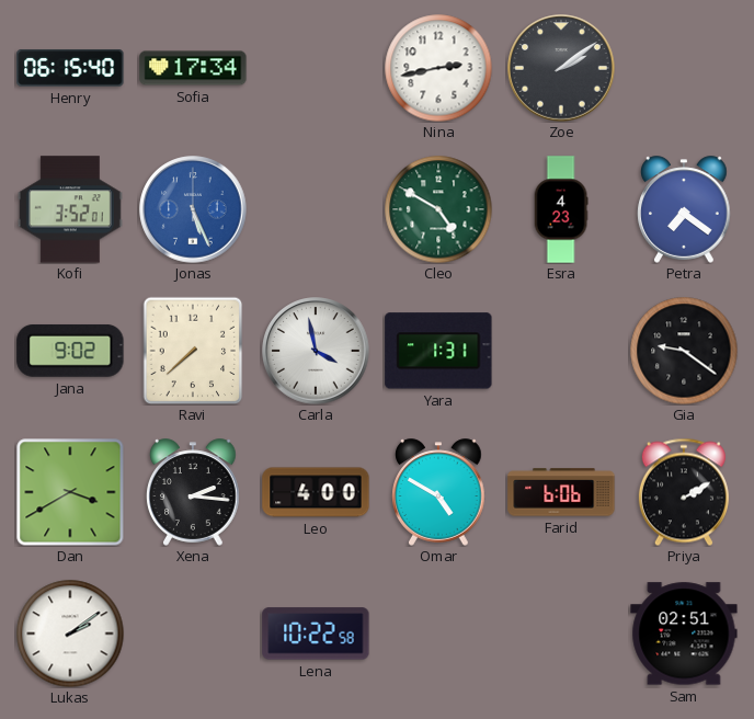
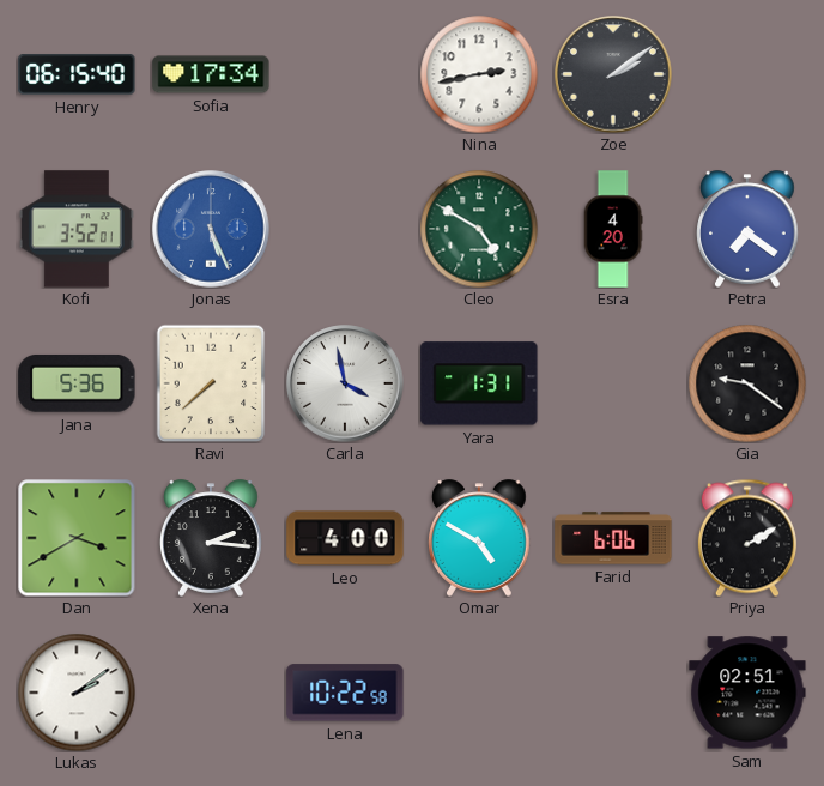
Esra: 4:23 -> 4:20 (613, 229)
Jana: 9:02 -> 5:36 (77, 383)
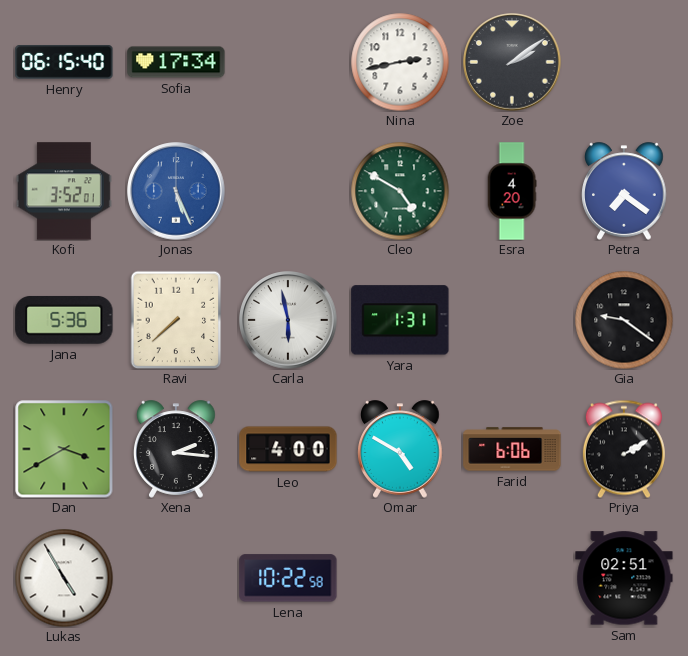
Carla: 3:58 -> 5:58 (288, 320)
Lukas: 2:09 -> 4:55 (64, 578)
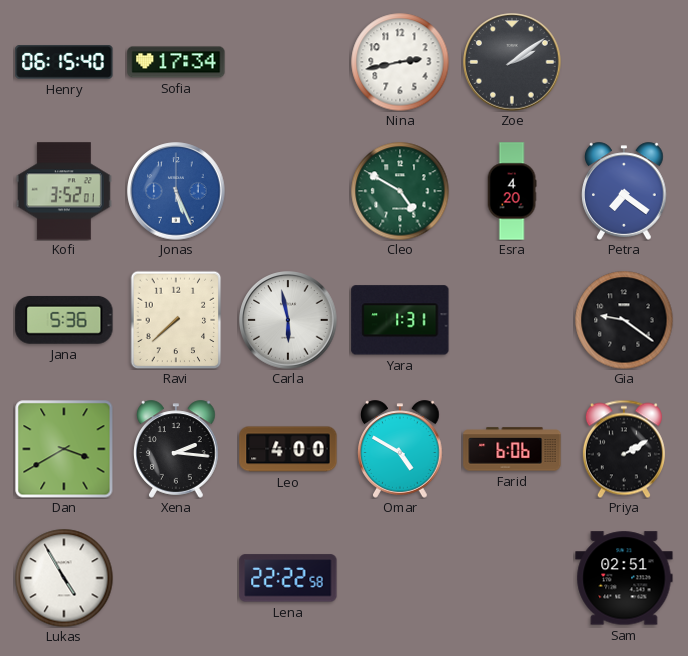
Lena: 10:22 -> 22:22 (288, 578)
